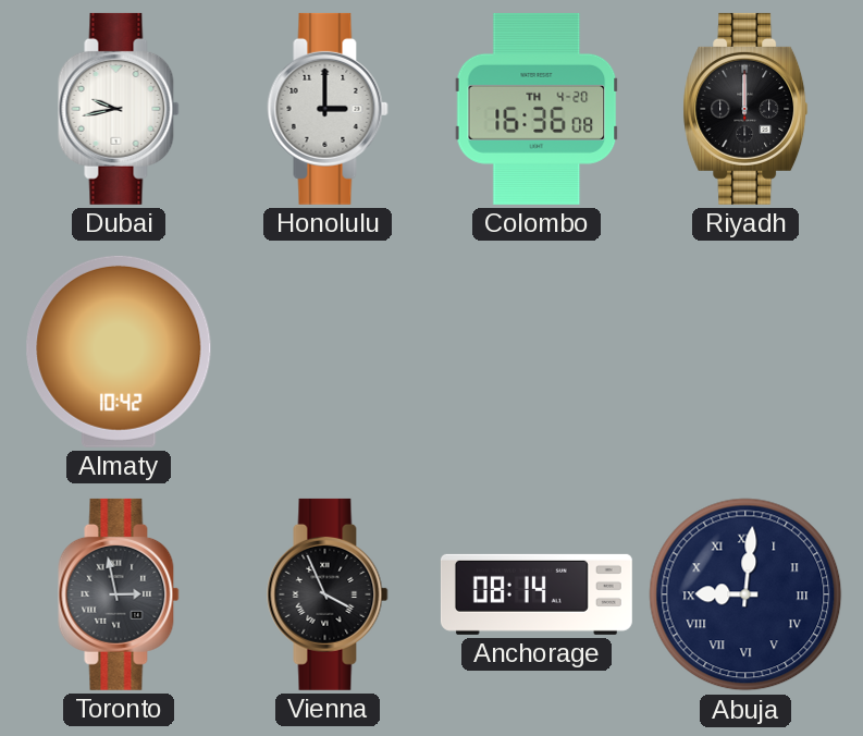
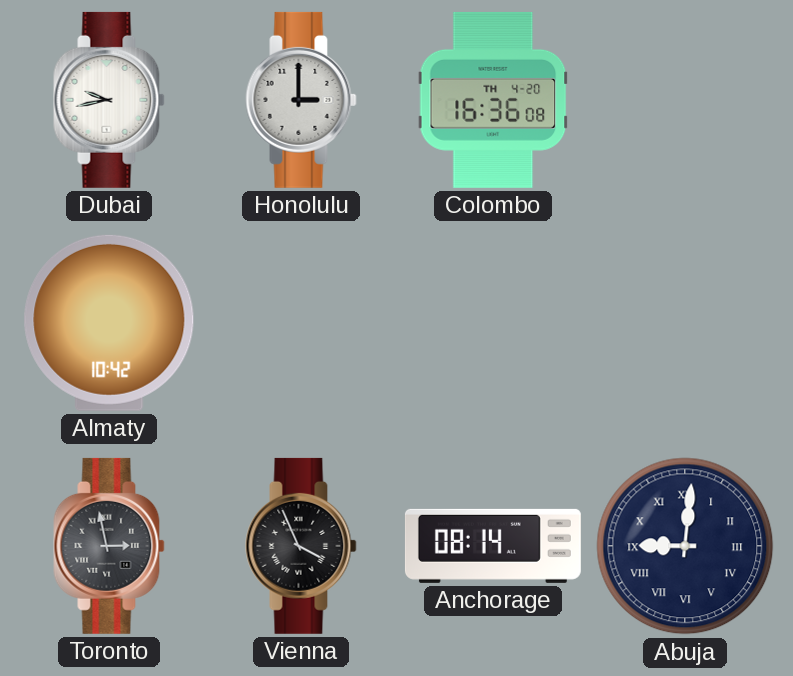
Riyadh: 12:00 -> none (745, 109)
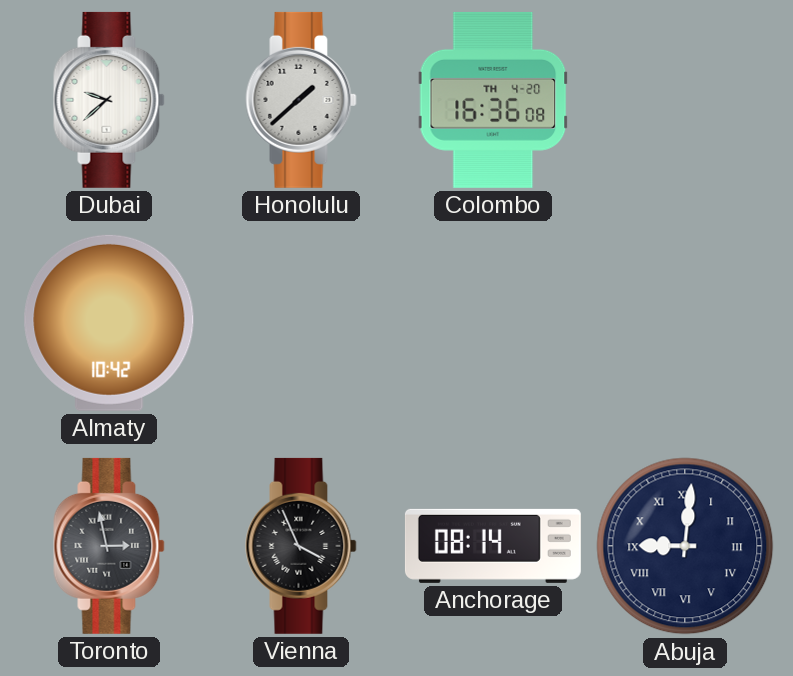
Dubai: 9:43 -> 9:38 (109, 100)
Honolulu: 3:00 -> 1:38 (301, 100)
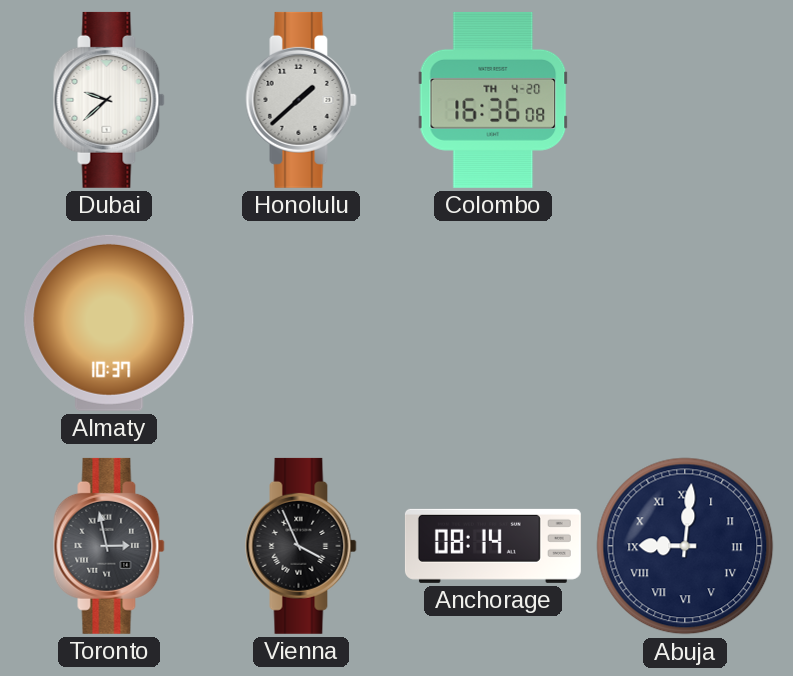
Almaty: 10:42 -> 10:37 (109, 323)
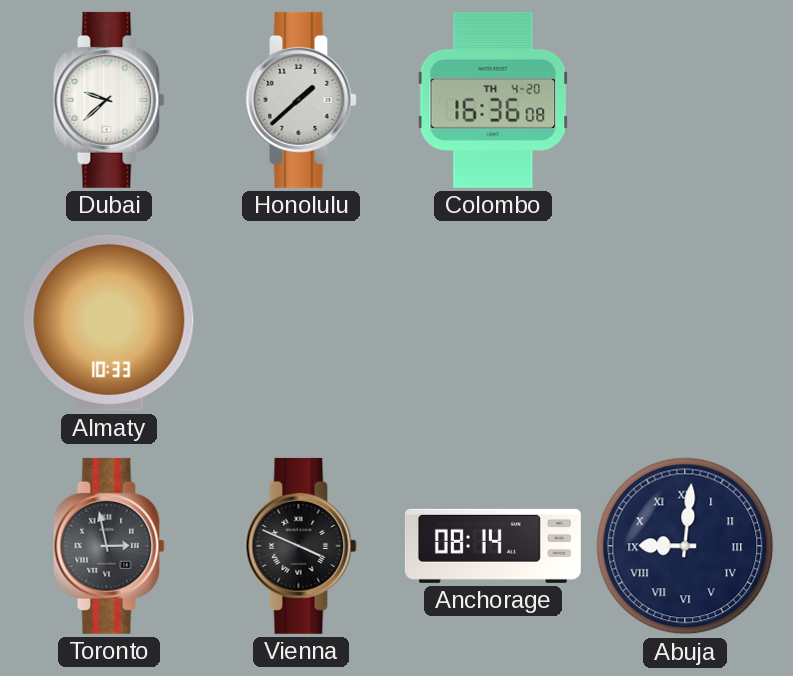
Almaty: 10:37 -> 10:33 (109, 323)
Vienna: 3:56 -> 3:49 (301, 546)
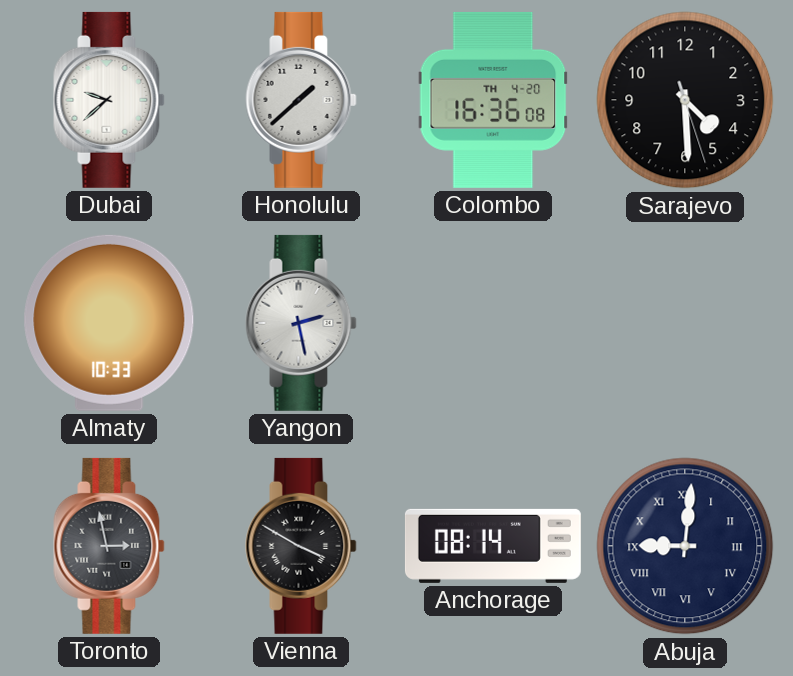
Sarajevo: none -> 4:29 (685, 100)
Yangon: none -> 2:28 (301, 323)
Vienna: 3:49 -> 3:50 (301, 546)
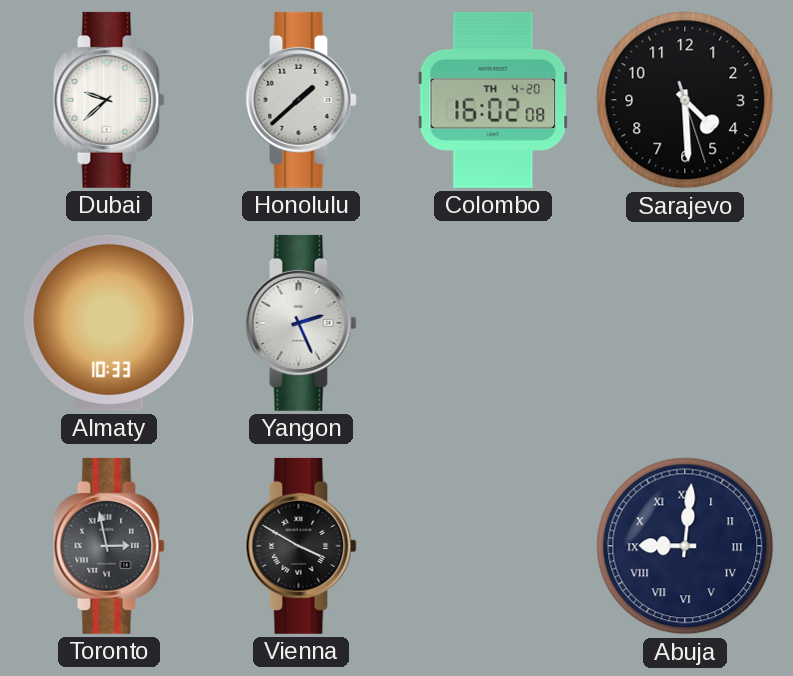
Colombo: 16:36 -> 16:02 (493, 100)
Yangon: 2:28 -> 2:26 (301, 323)
Anchorage: 08:14 -> none (493, 546)
